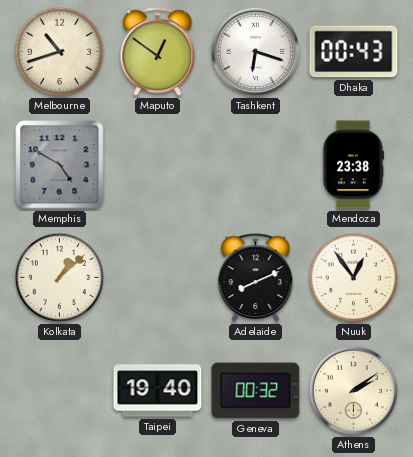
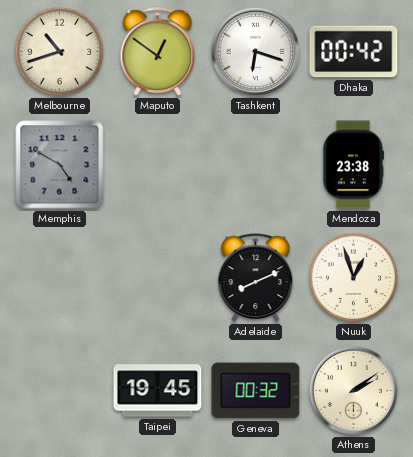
Dhaka: 00:43 -> 00:42 (354, 52)
Kolkata: 1:08 -> none (60, 278)
Nuuk: 12:54 -> 12:57 (354, 278)
Taipei: 19:40 -> 19:45 (158, 391)
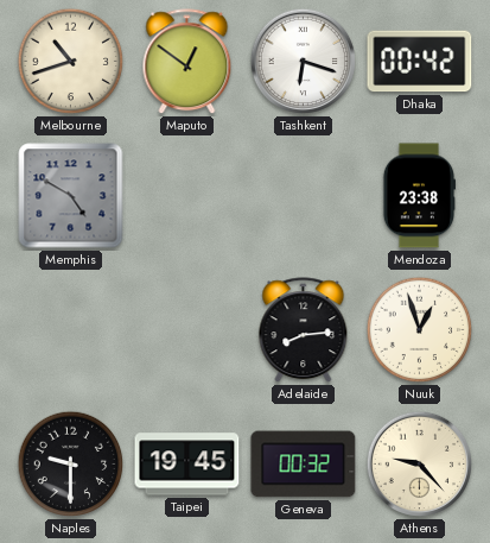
Adelaide: 8:11 -> 8:14 (304, 330)
Naples: none -> 9:30 (71, 465)
Athens: 2:09 -> 9:23 (420, 465)
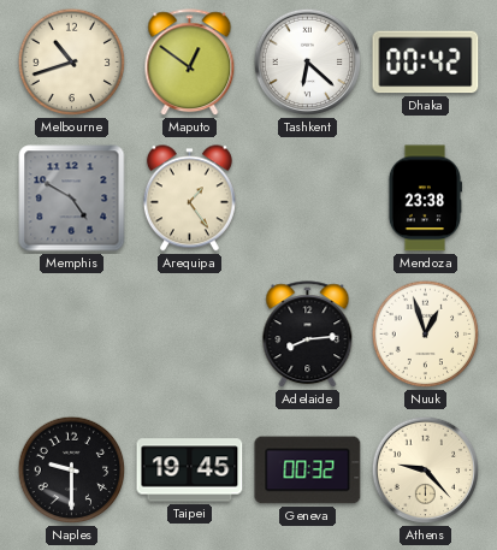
Tashkent: 6:18 -> 6:22 (308, 63)
Arequipa: none -> 1:24 (189, 199)
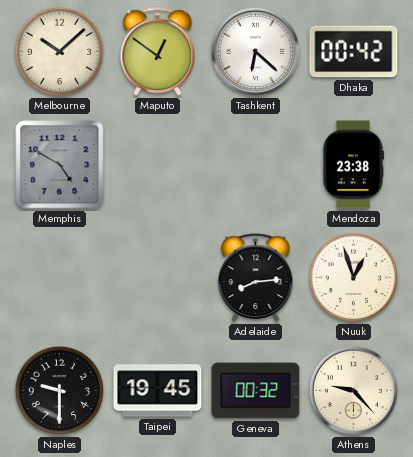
Melbourne: 10:42 -> 10:08 (60, 52)
Arequipa: 1:24 -> none (189, 199)
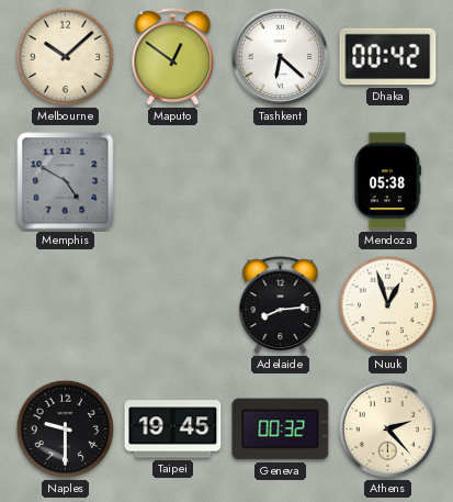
Mendoza: 23:38 -> 05:38 (386, 181)
Athens: 9:23 -> 2:23 (388, 430)
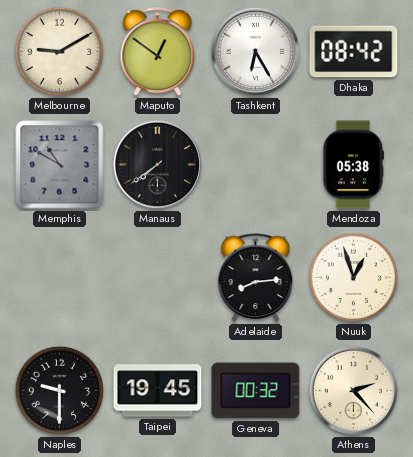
Melbourne: 10:08 -> 9:10 (60, 52)
Tashkent: 6:22 -> 6:25 (256, 52)
Dhaka: 00:42 -> 08:42 (354, 52)
Memphis: 4:50 -> 10:50 (60, 165)
Manaus: none -> 7:39 (158, 165)
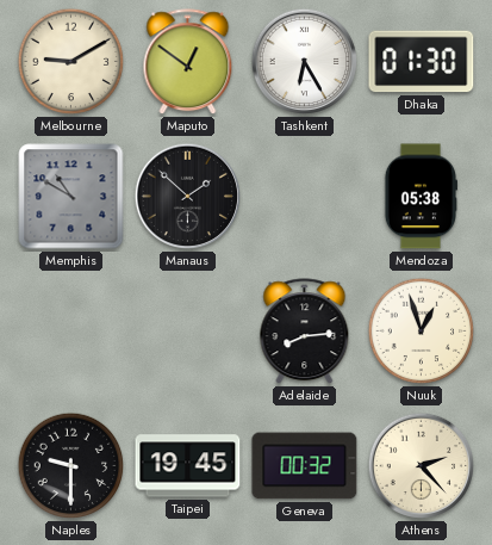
Dhaka: 08:42 -> 01:30 (422, 62)
Manaus: 7:39 -> 1:52 (188, 197)
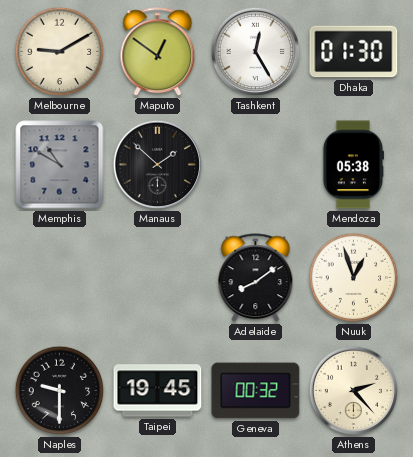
Tashkent: 6:25 -> 12:25 (256, 52)
Adelaide: 8:14 -> 8:09 (256, 278)
